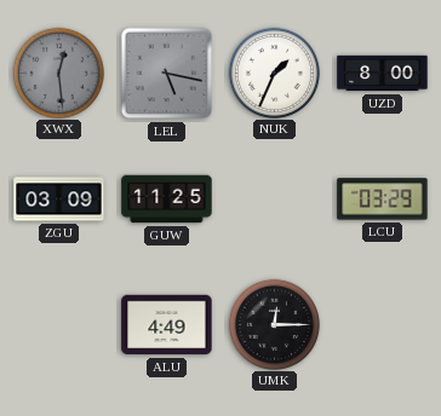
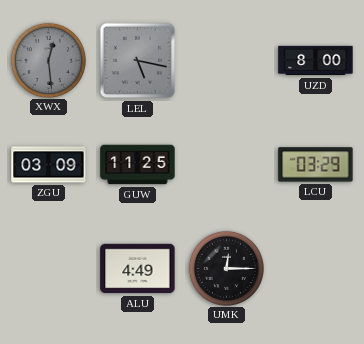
NUK: 1:34 -> none (274, 73)
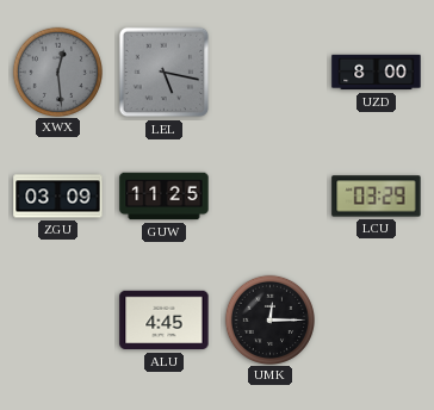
ALU: 4:49 -> 4:45 (165, 321)
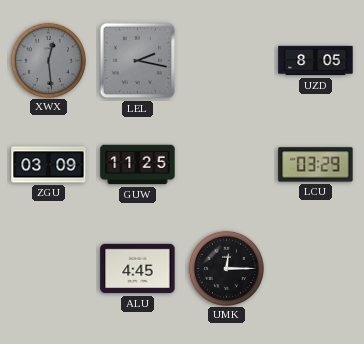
LEL: 5:17 -> 2:17 (138, 61)
UZD: 8:00 -> 8:05 (316, 61)
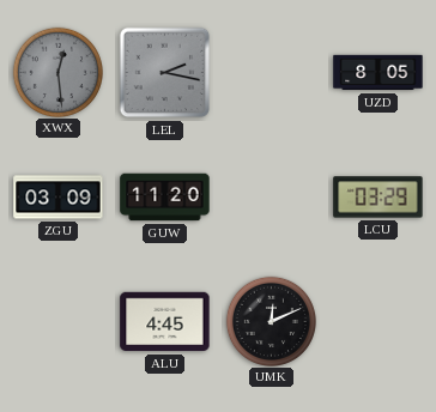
GUW: 11:25 -> 11:20 (165, 198)
UMK: 12:15 -> 12:11 (271, 321)
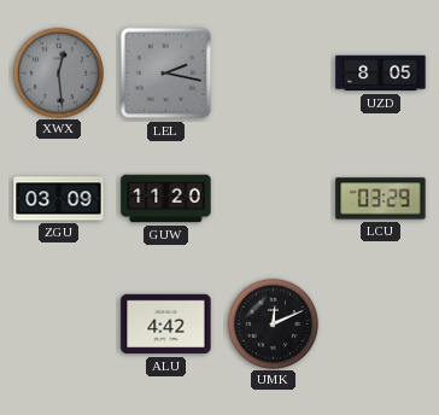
ALU: 4:45 -> 4:42 (166, 325)
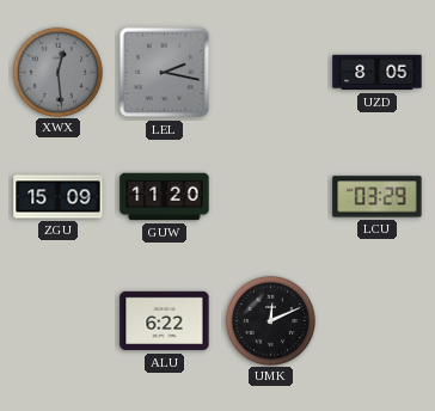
ZGU: 03:09 -> 15:09 (59, 197)
ALU: 4:42 -> 6:22 (165, 321)
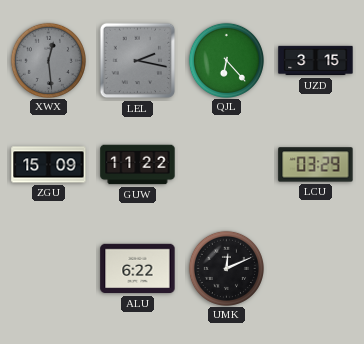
QJL: none -> 6:23 (226, 60)
UZD: 8:05 -> 3:15 (316, 61)
GUW: 11:20 -> 11:22 (138, 165)
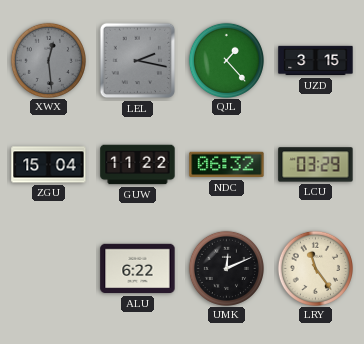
QJL: 6:23 -> 1:23 (226, 60)
ZGU: 15:09 -> 15:04 (49, 165)
NDC: none -> 06:32 (227, 165)
LRY: none -> 11:24 (315, 268)
